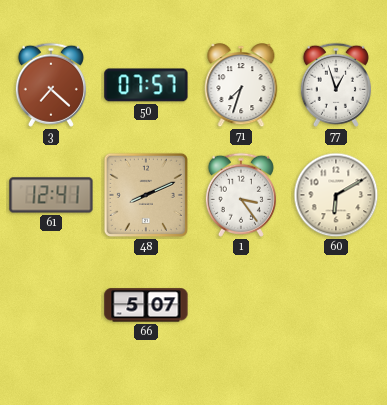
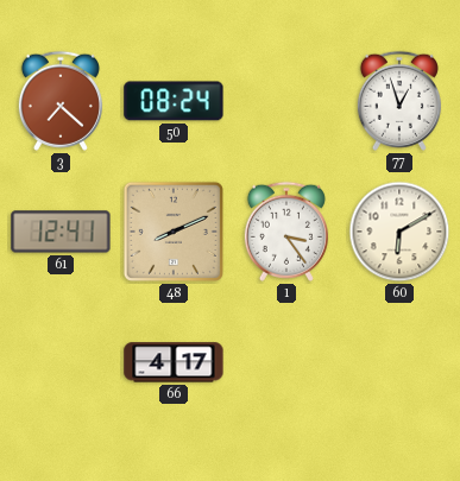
50: 07:57 -> 08:24 (174, 101)
71: 7:33 -> none (241, 86)
66: 5:07 -> 4:17 (174, 362)
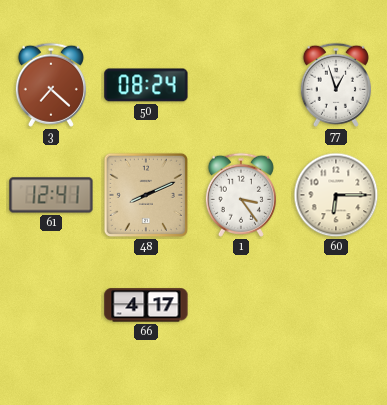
60: 6:10 -> 6:15 (336, 195)
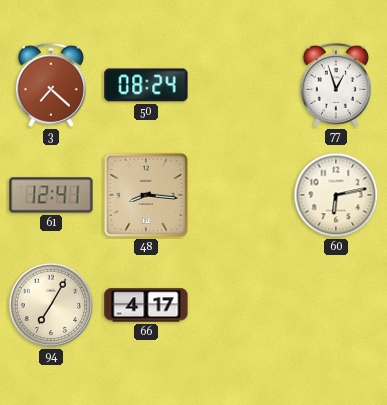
48: 8:11 -> 8:16 (146, 195)
1: 3:24 -> none (241, 195)
60: 6:15 -> 6:13 (336, 195)
94: none -> 7:05 (51, 305)
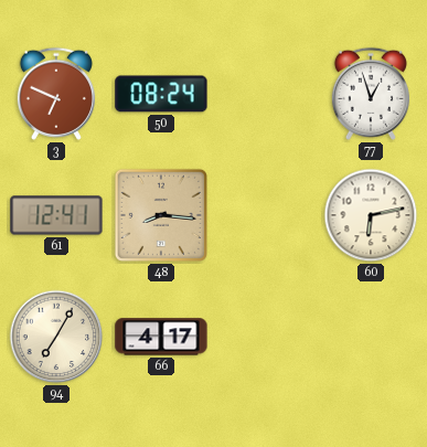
3: 7:22 -> 6:49 (56, 94)
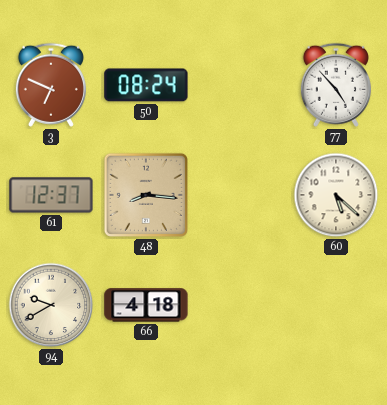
77: 12:57 -> 4:53 (336, 85)
61: 12:41 -> 12:37 (51, 195)
60: 6:13 -> 5:22 (336, 195)
94: 7:05 -> 9:40 (51, 305)
66: 4:17 -> 4:18 (146, 305)
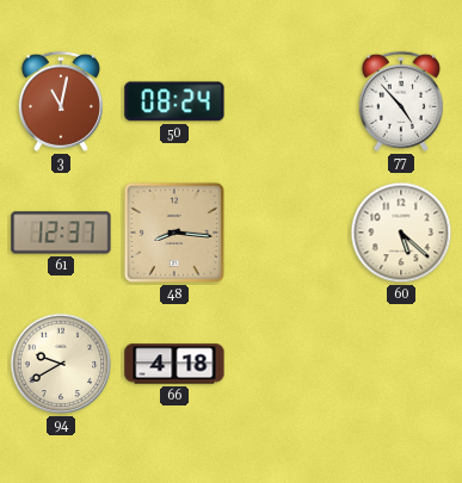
3: 6:49 -> 11:02 (61, 101)
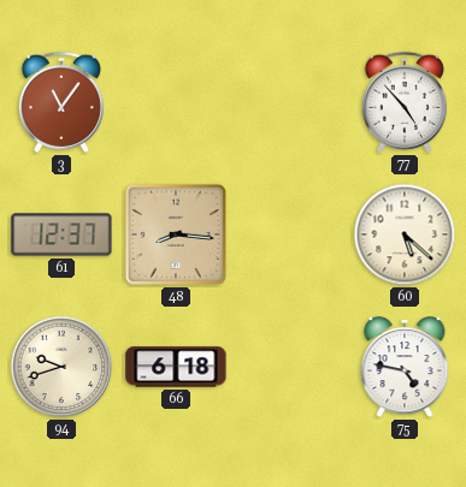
3: 11:02 -> 11:06 (61, 102)
50: 08:24 -> none (174, 101)
94: 9:40 -> 9:42 (61, 367)
66: 4:18 -> 6:18 (176, 367)
75: none -> 4:47 (405, 368)
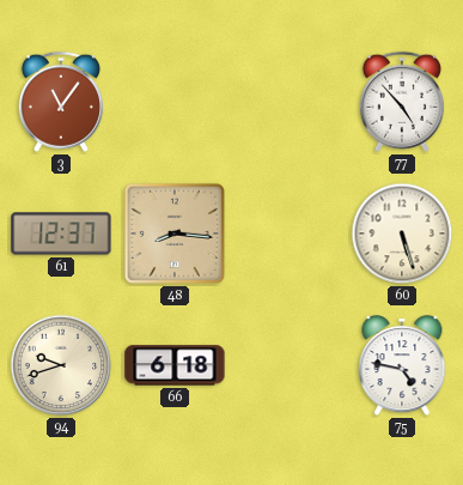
60: 5:22 -> 5:27 (402, 234)
